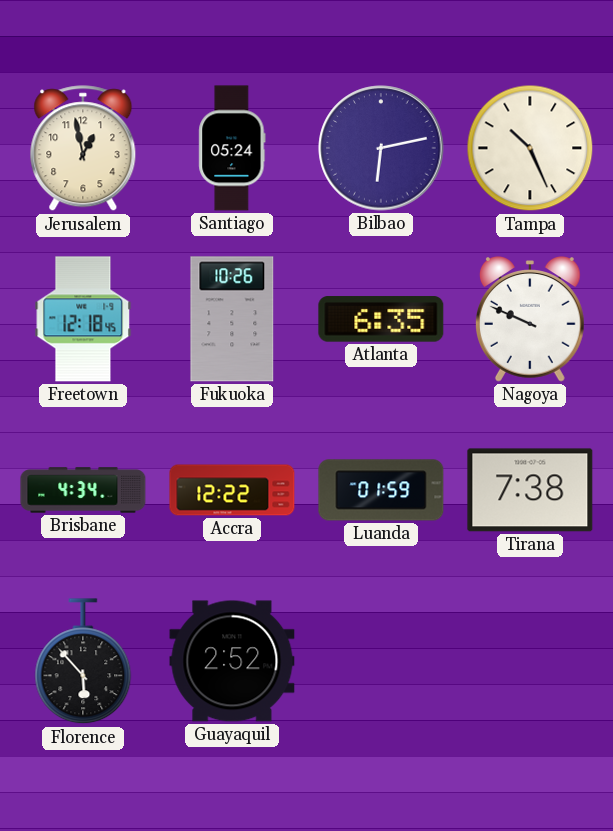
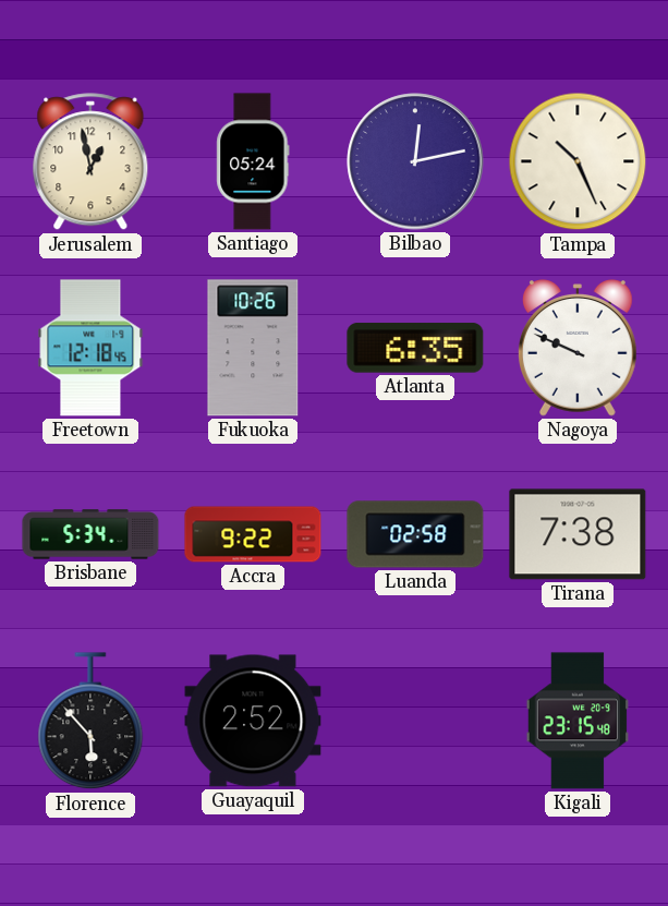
Bilbao: 6:13 -> 12:13 (415, 161)
Brisbane: 4:34 -> 5:34 (90, 534)
Accra: 12:22 -> 9:22 (253, 534)
Luanda: 01:59 -> 02:58 (415, 534)
Kigali: none -> 23:15 (578, 721)
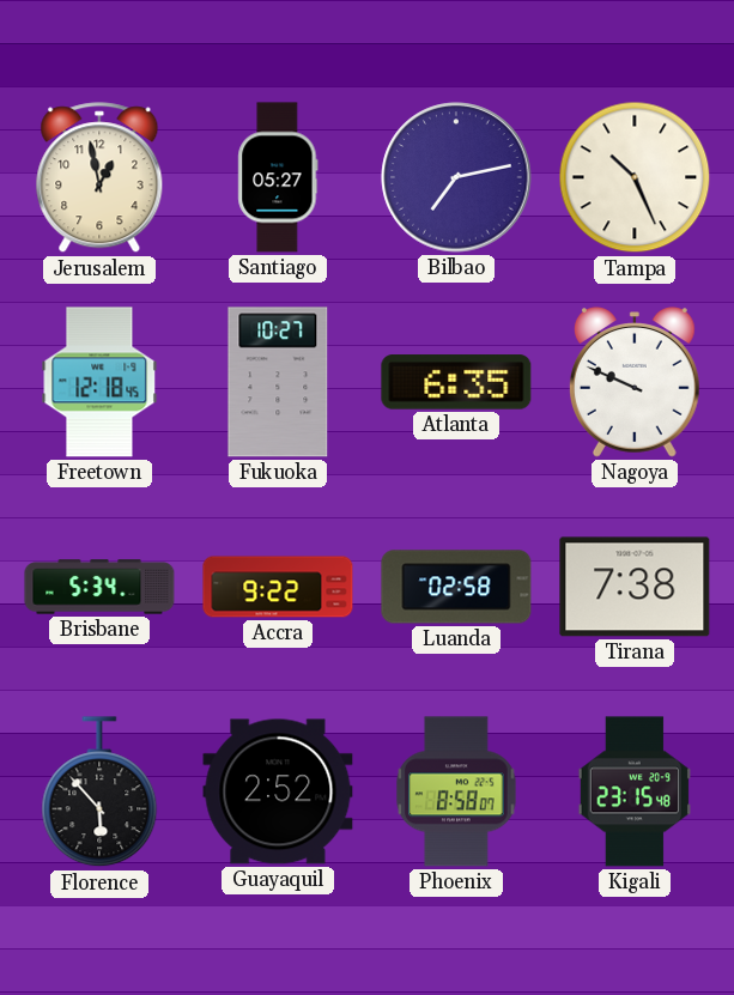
Santiago: 05:24 -> 05:27 (278, 177)
Bilbao: 12:13 -> 7:13 (456, 177)
Fukuoka: 10:26 -> 10:27 (278, 382)
Phoenix: none -> 8:58 (456, 791)
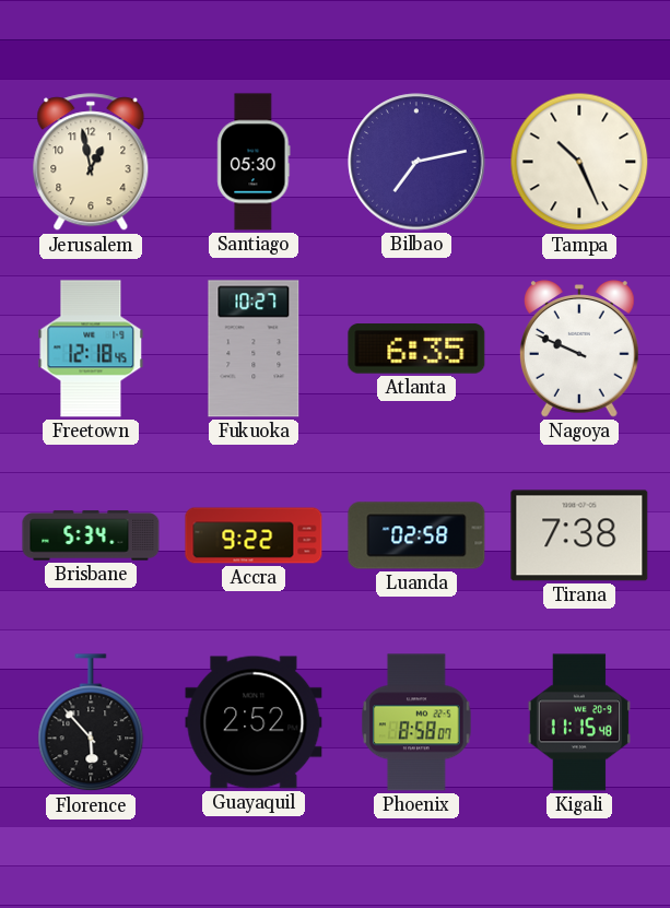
Santiago: 05:27 -> 05:30 (254, 162)
Kigali: 23:15 -> 11:15 (579, 722)
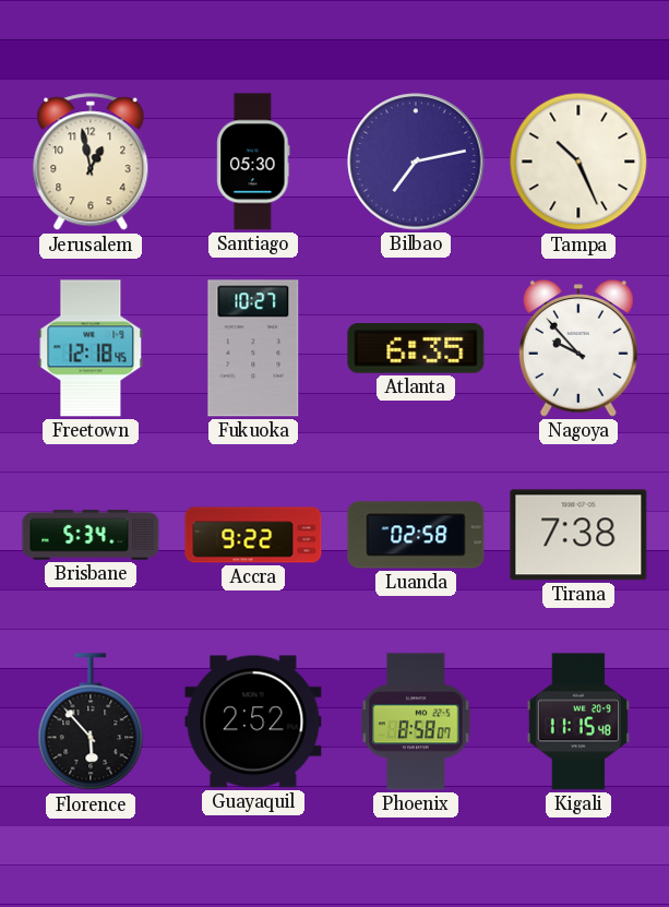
Nagoya: 9:49 -> 9:53 (578, 348)
